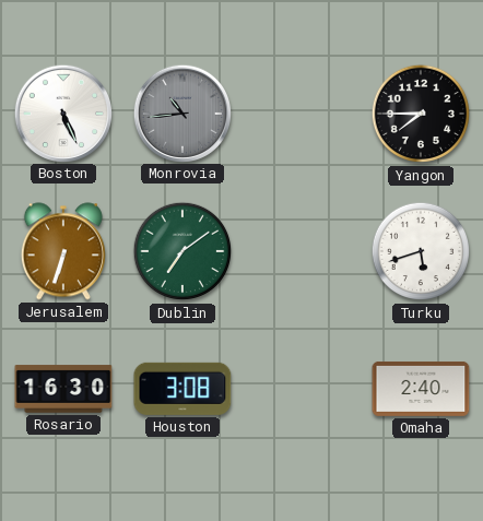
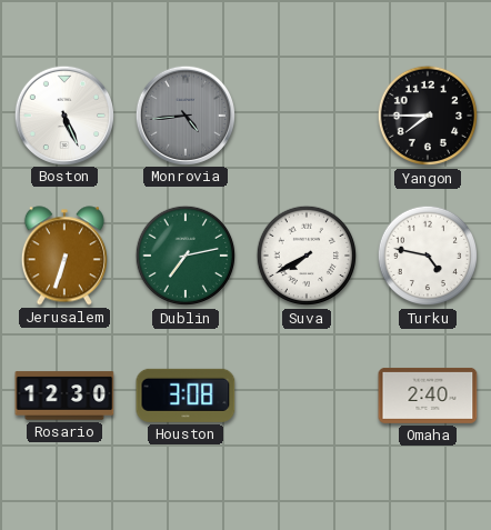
Monrovia: 10:44 -> 4:44 (184, 114)
Dublin: 7:09 -> 7:13 (186, 256)
Suva: none -> 7:40 (307, 256)
Turku: 5:42 -> 4:47 (428, 256)
Rosario: 16:30 -> 12:30 (64, 396)
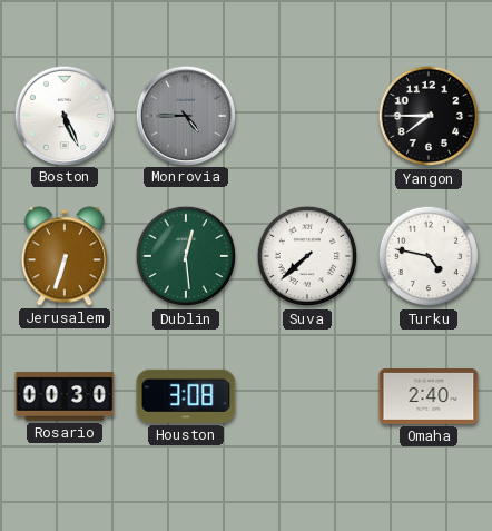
Monrovia: 4:44 -> 4:45 (185, 115)
Dublin: 7:13 -> 12:29 (186, 256)
Suva: 7:40 -> 7:38 (307, 256)
Rosario: 12:30 -> 00:30 (65, 396)
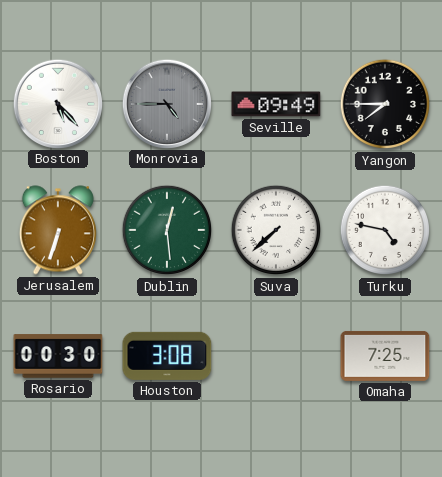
Boston: 5:26 -> 5:23 (57, 103)
Seville: none -> 09:49 (276, 104)
Omaha: 2:40 -> 7:25 (385, 356)
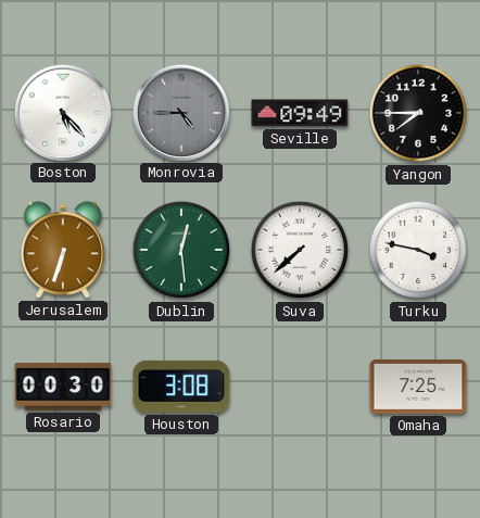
Turku: 4:47 -> 3:47 (418, 250)
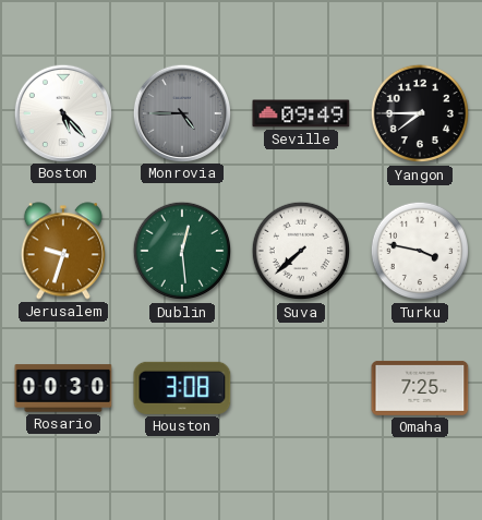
Jerusalem: 6:33 -> 9:33 (63, 251)
